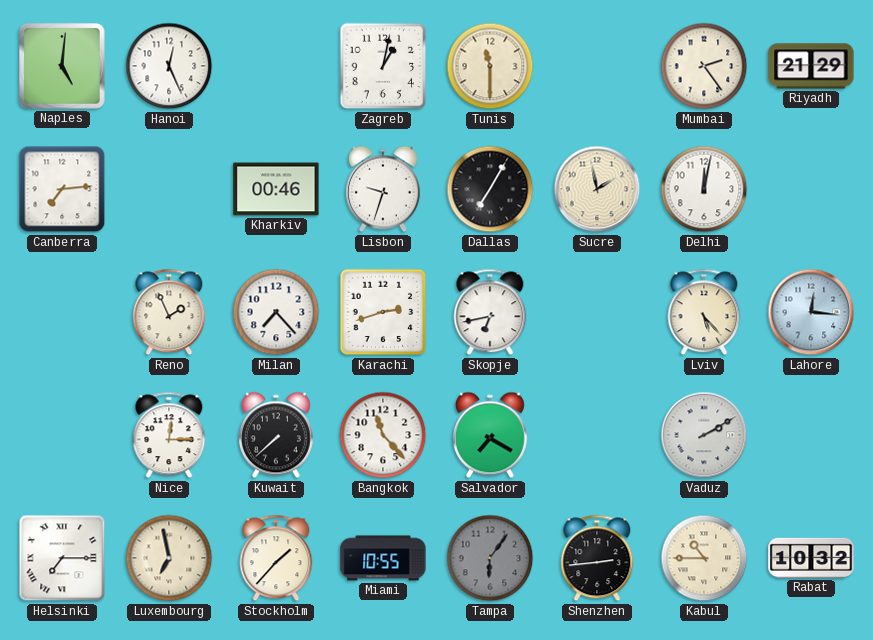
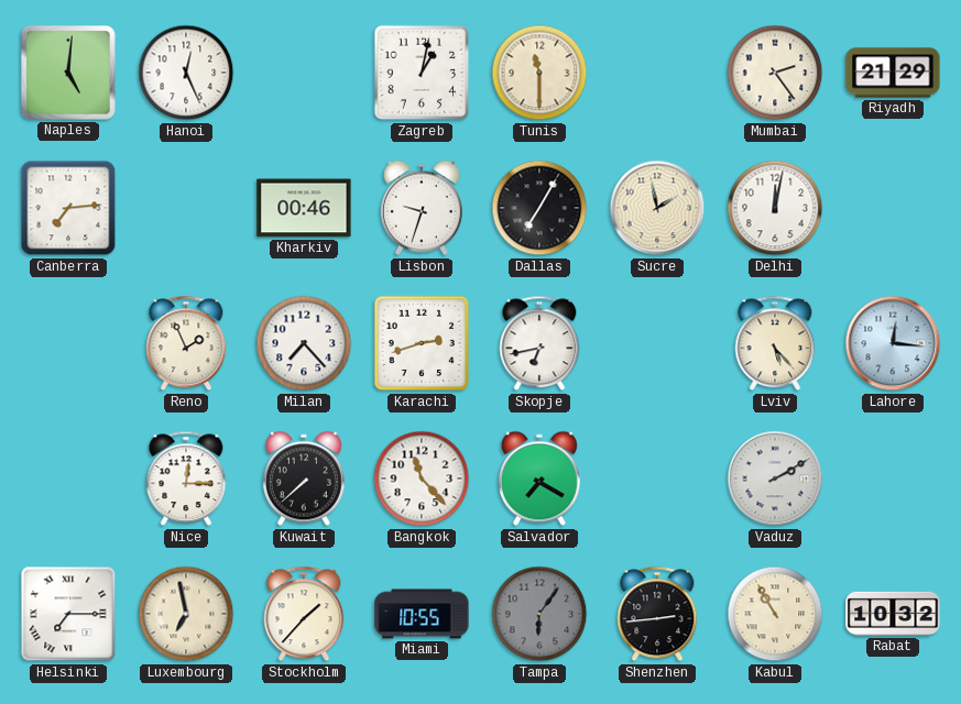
Kabul: 10:45 -> 10:55 (775, 614)
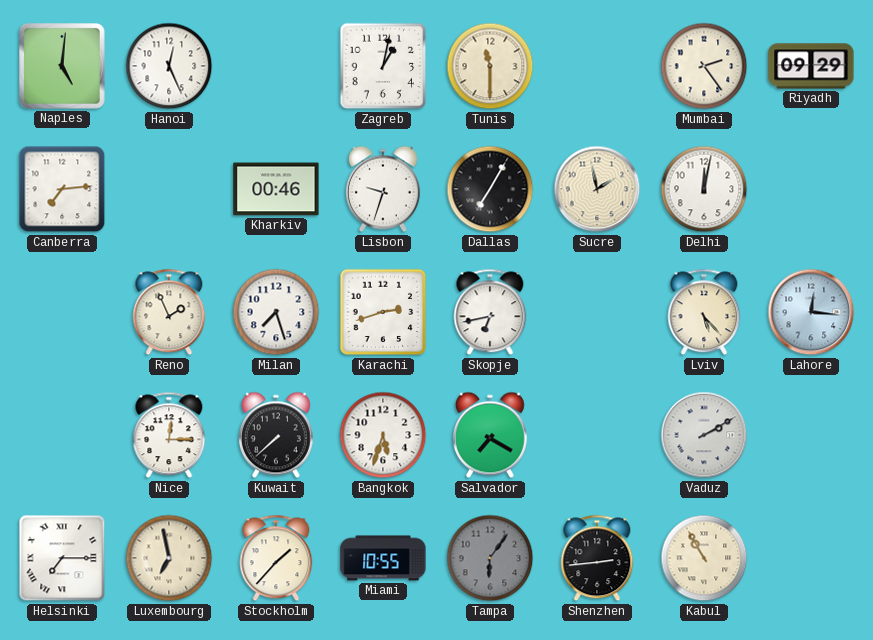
Riyadh: 21:29 -> 09:29 (811, 66)
Milan: 7:23 -> 7:27 (276, 312)
Bangkok: 11:23 -> 5:33 (383, 435)
Rabat: 10:32 -> none (893, 614)
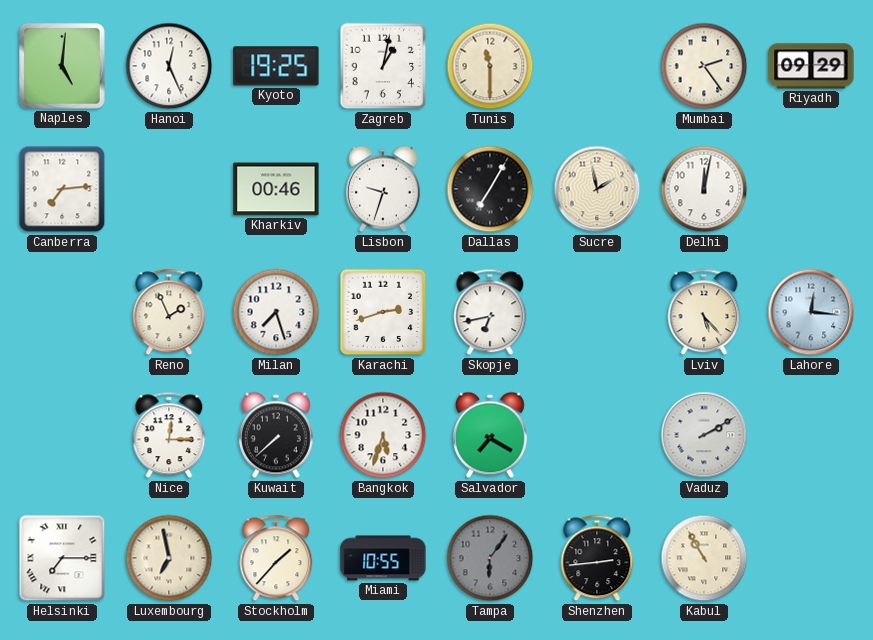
Kyoto: none -> 19:25 (276, 66)
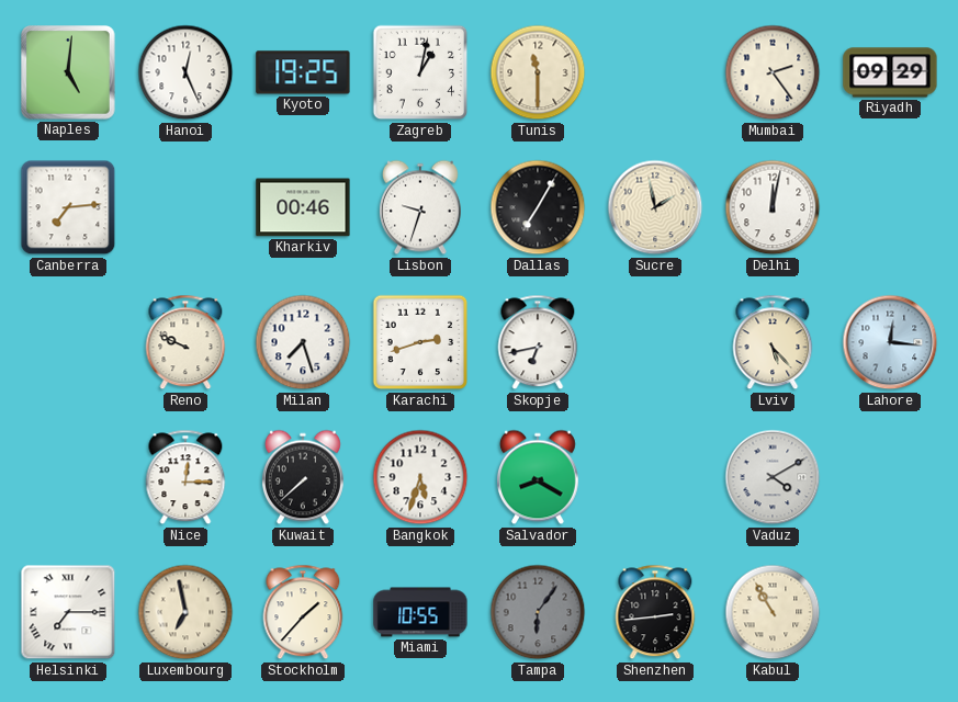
Reno: 1:56 -> 9:49 (185, 342)
Salvador: 7:20 -> 8:20 (538, 477)
Vaduz: 2:10 -> 4:10 (773, 477)
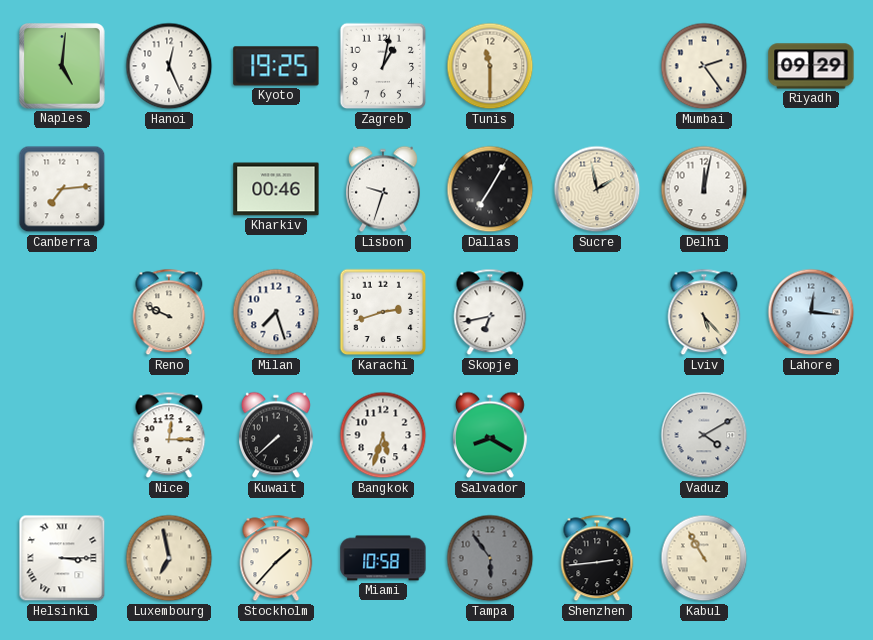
Helsinki: 7:15 -> 3:15 (62, 558)
Miami: 10:55 -> 10:58 (383, 558)
Tampa: 6:06 -> 5:54 (490, 558)
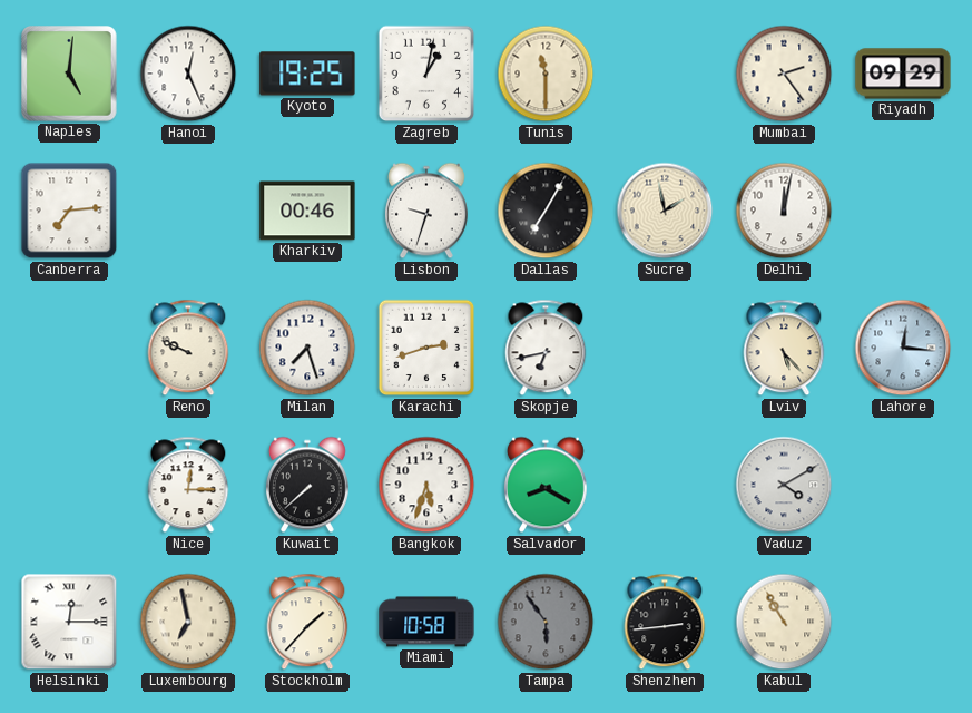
Helsinki: 3:15 -> 12:15 (69, 622)
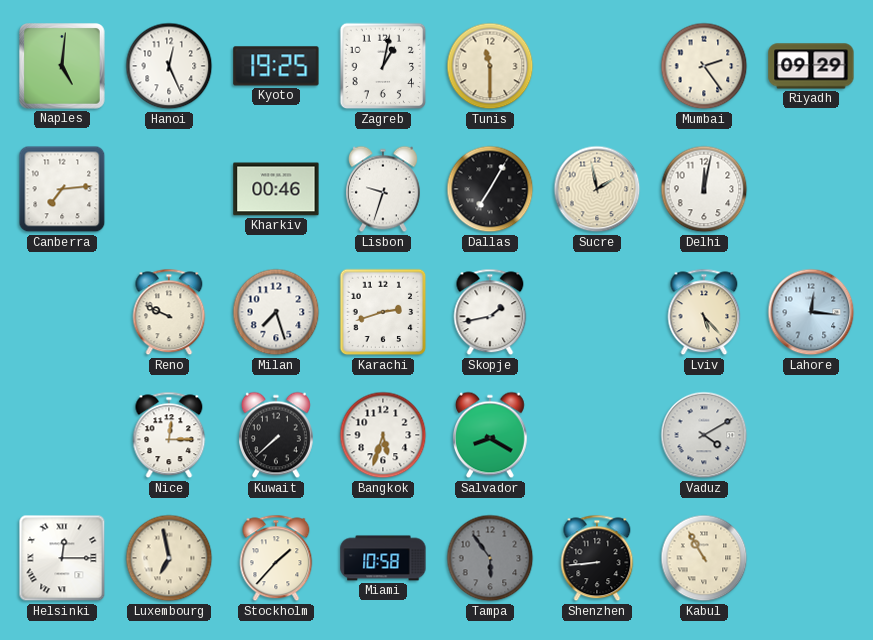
Skopje: 6:43 -> 1:43 (490, 312)
Shenzhen: 2:44 -> 8:44 (597, 558)
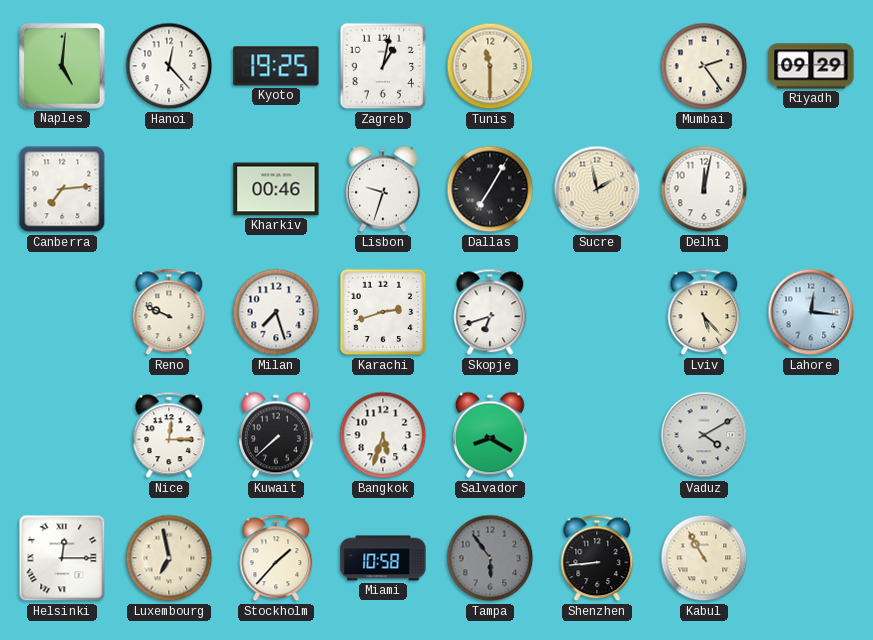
Hanoi: 12:26 -> 12:23 (169, 66)
Skopje: 1:43 -> 6:42 (490, 312)
